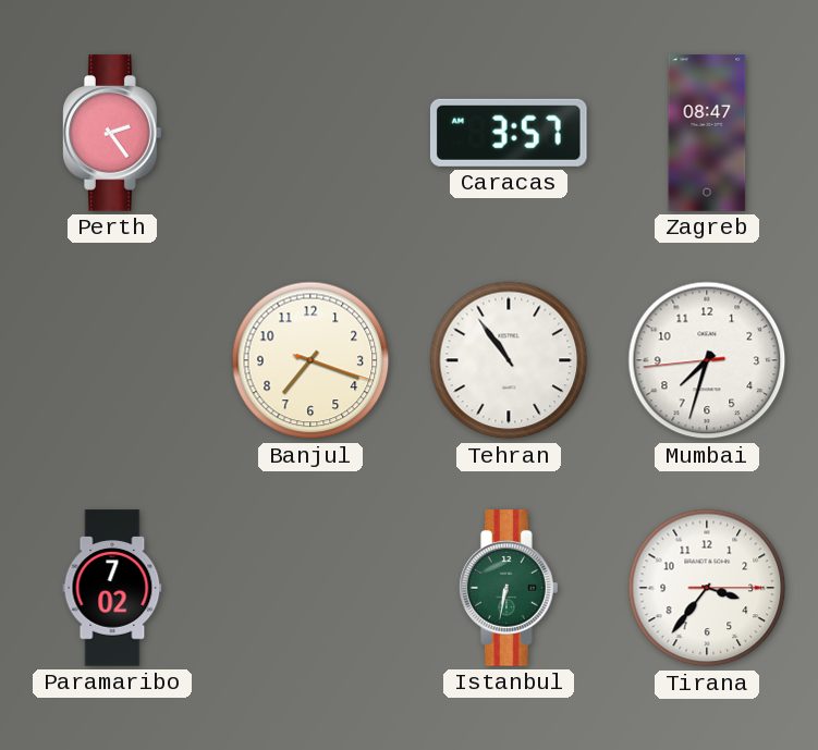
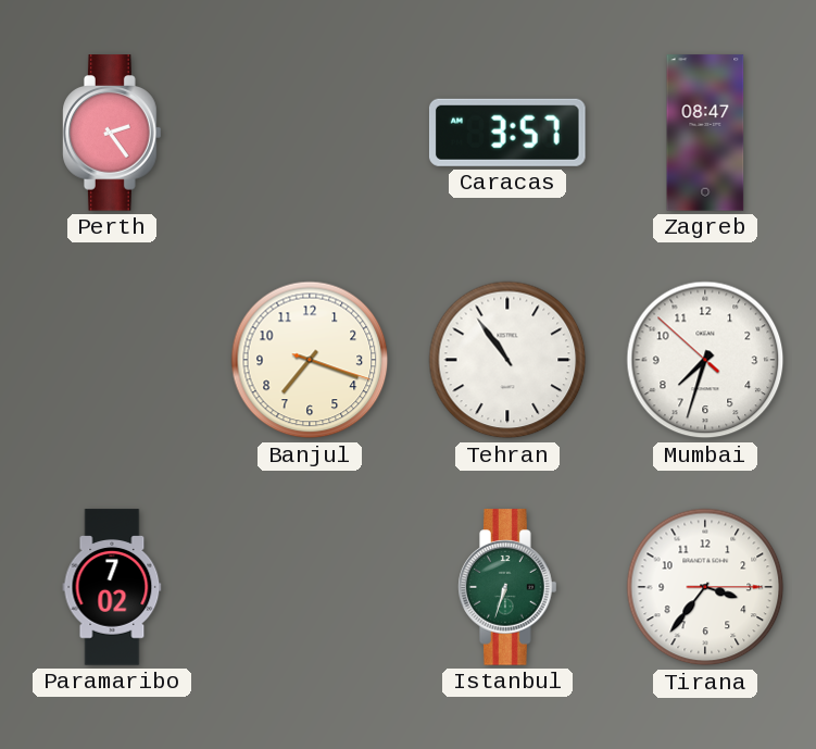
Mumbai: 7:32:44 -> 7:32:52 (705, 360)
Istanbul: 6:32 -> 6:33 (507, 587)
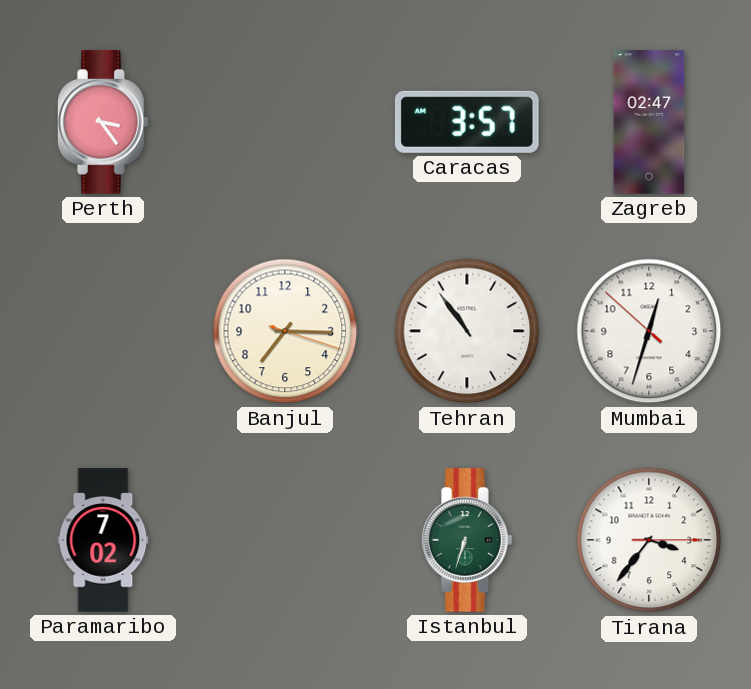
Perth: 2:24 -> 3:24 (103, 122)
Zagreb: 08:47 -> 02:47 (649, 122)
Banjul: 7:18 -> 7:15 (285, 331)
Mumbai: 7:32 -> 12:32 (649, 331)
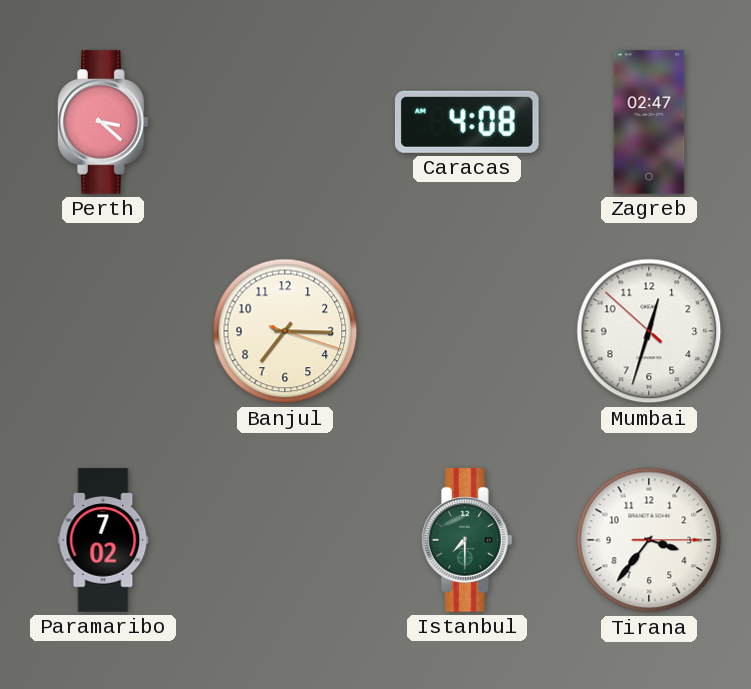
Perth: 3:24 -> 3:22 (103, 122)
Caracas: 3:57 -> 4:08 (467, 122)
Tehran: 10:54 -> none (467, 331)
Istanbul: 6:33 -> 7:30 (467, 540)
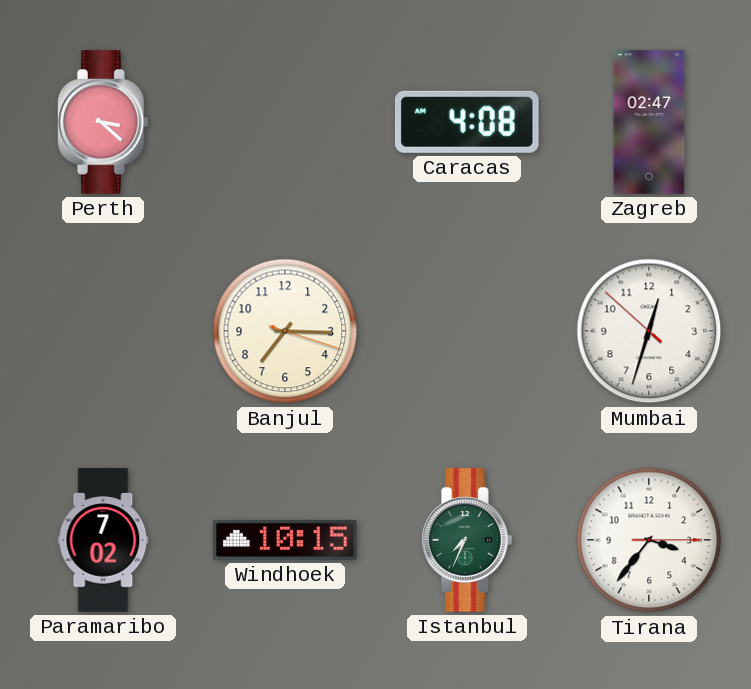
Windhoek: none -> 10:15 (285, 540)
Istanbul: 7:30 -> 7:34 (467, 540)
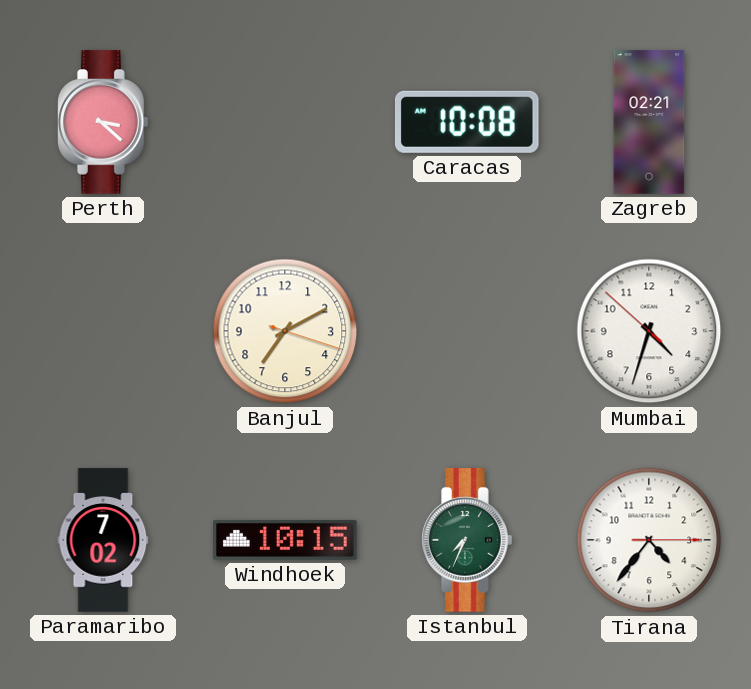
Caracas: 4:08 -> 10:08 (467, 122)
Zagreb: 02:47 -> 02:21 (649, 122)
Banjul: 7:15 -> 7:10 (285, 331)
Mumbai: 12:32 -> 4:32 (649, 331)
Tirana: 3:36 -> 4:36 (649, 540)
